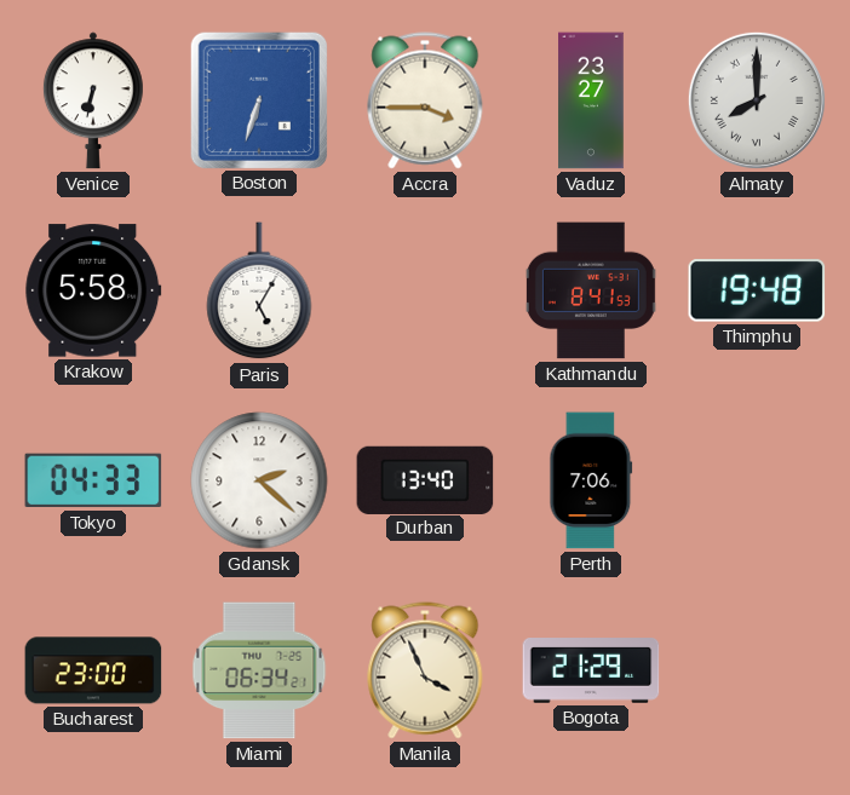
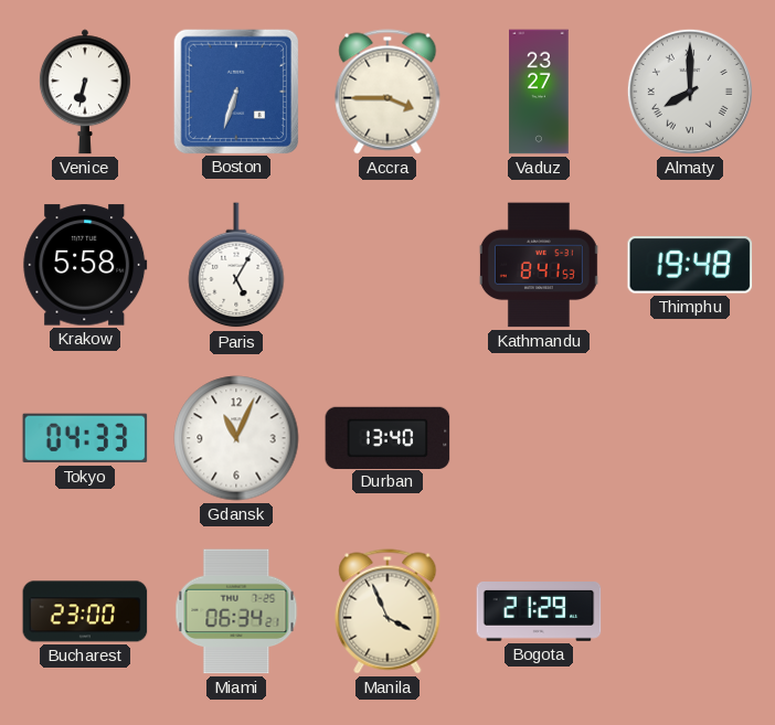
Gdansk: 2:22 -> 11:04 (236, 438)
Perth: 7:06 -> none (591, 480)
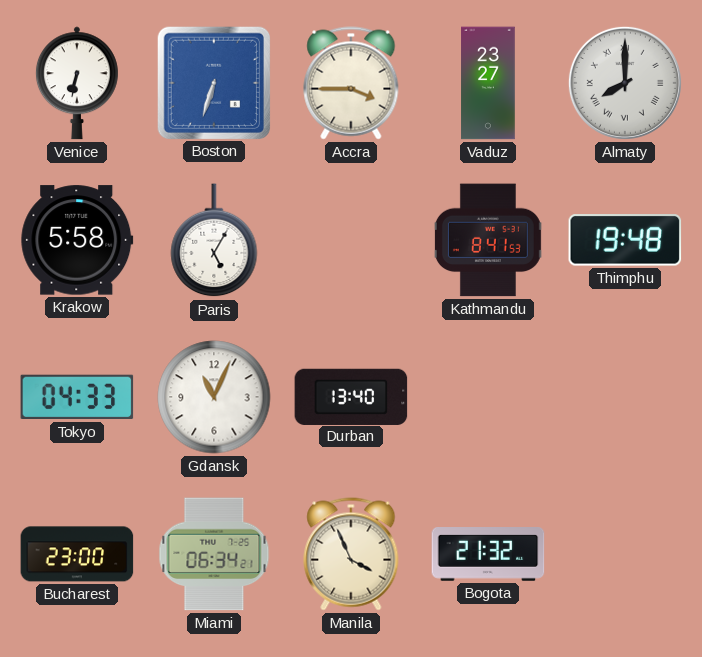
Bogota: 21:29 -> 21:32 (488, 555)
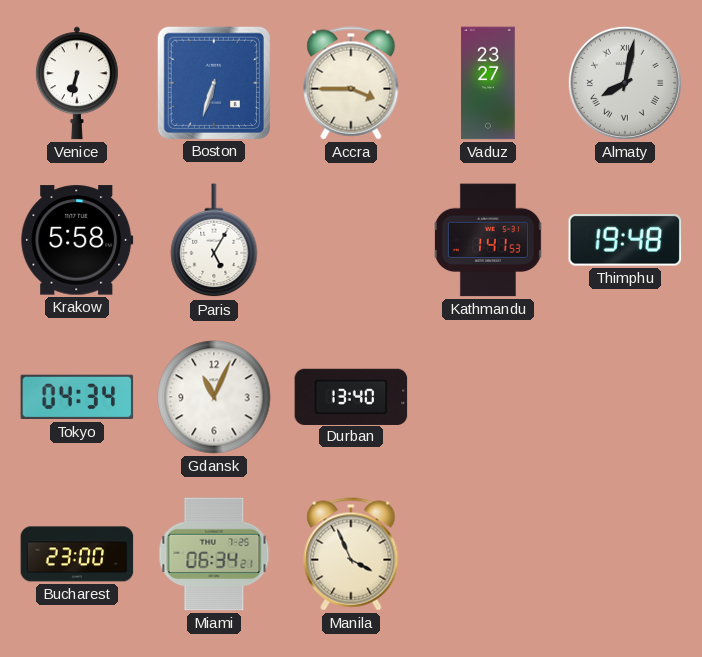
Almaty: 8:00 -> 8:02 (625, 83)
Kathmandu: 8:41 -> 1:41 (488, 240)
Tokyo: 04:33 -> 04:34 (77, 397)
Bogota: 21:32 -> none (488, 555)
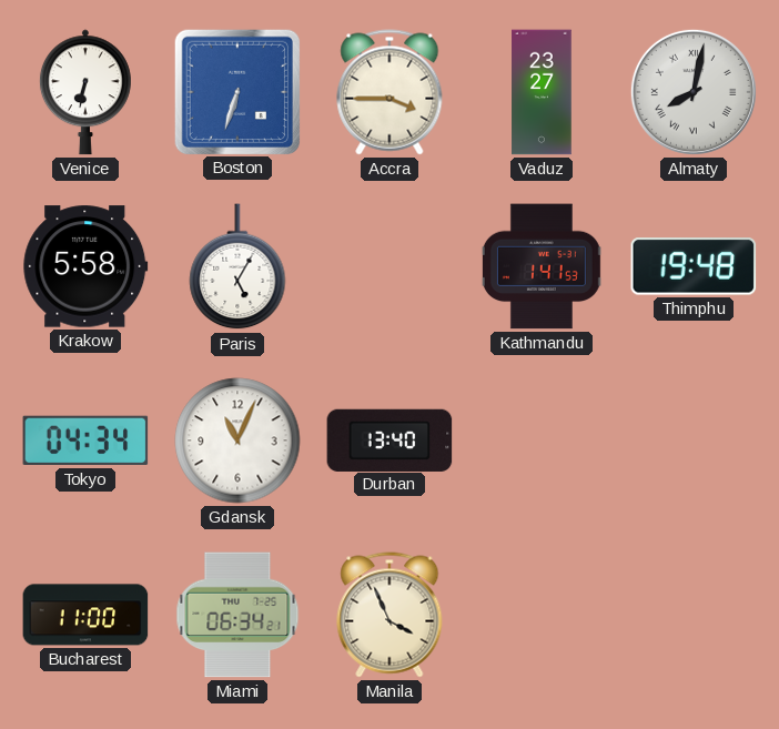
Bucharest: 23:00 -> 11:00 (85, 615)
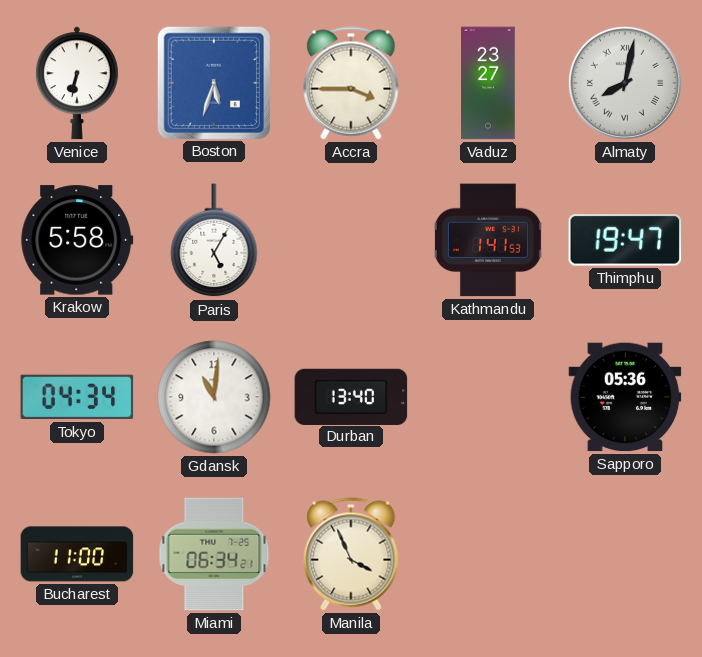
Boston: 6:33 -> 5:33 (213, 82)
Thimphu: 19:48 -> 19:47 (625, 240)
Gdansk: 11:04 -> 11:01 (214, 397)
Sapporo: none -> 05:36 (625, 397)
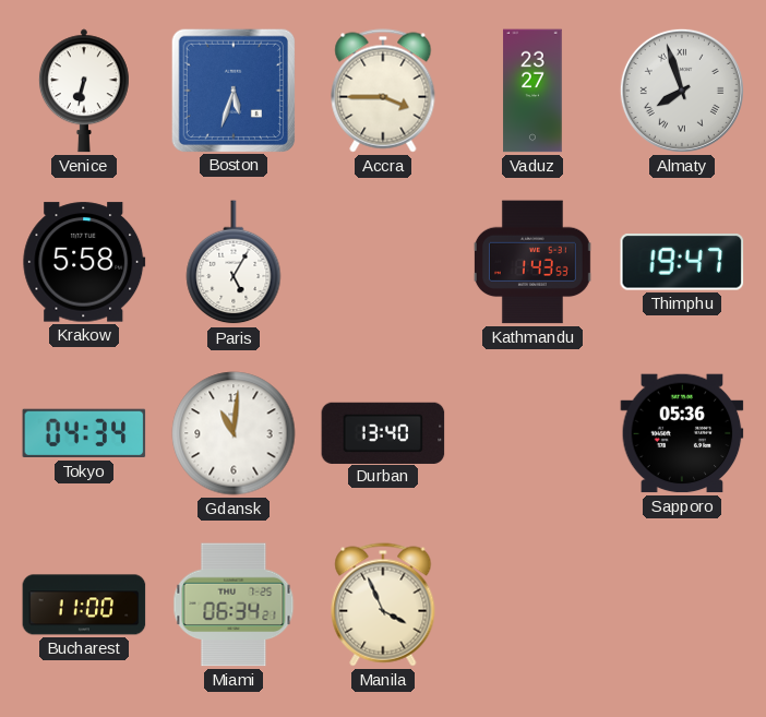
Almaty: 8:02 -> 7:57 (682, 91)
Kathmandu: 1:41 -> 1:43 (532, 262)
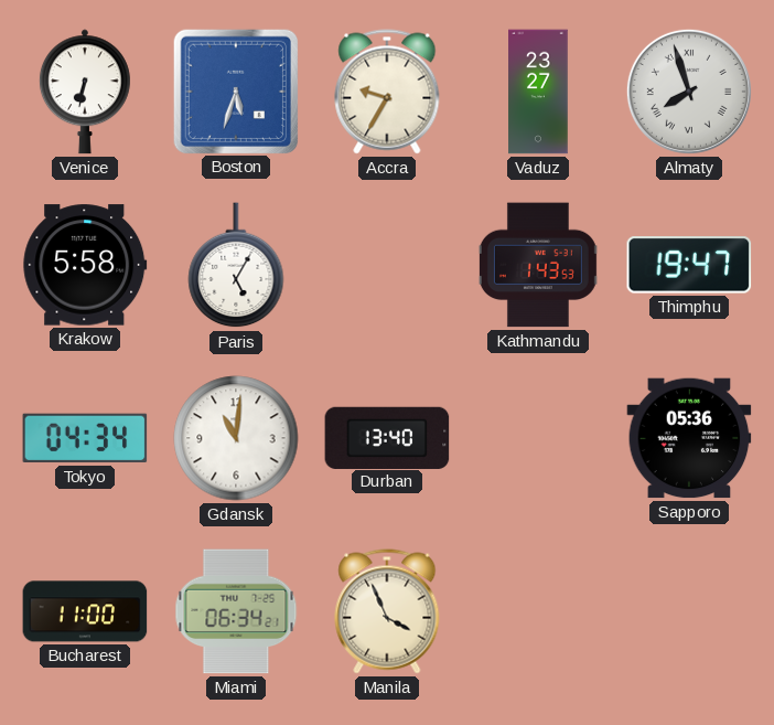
Accra: 3:45 -> 9:35 (387, 92)
